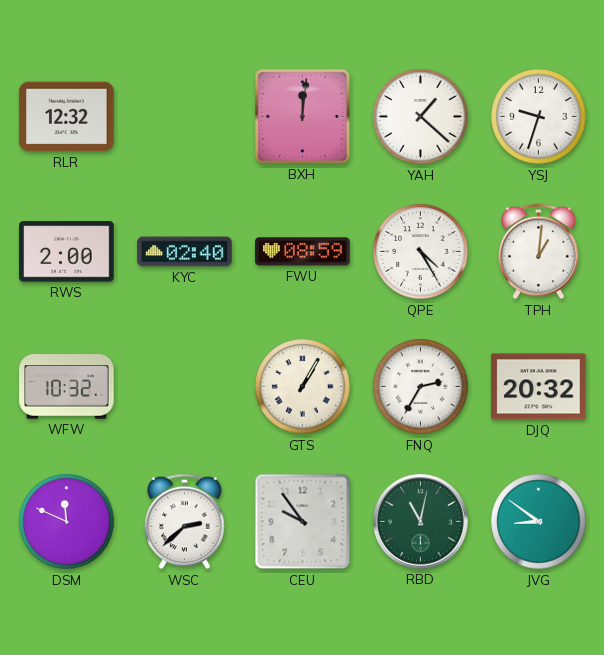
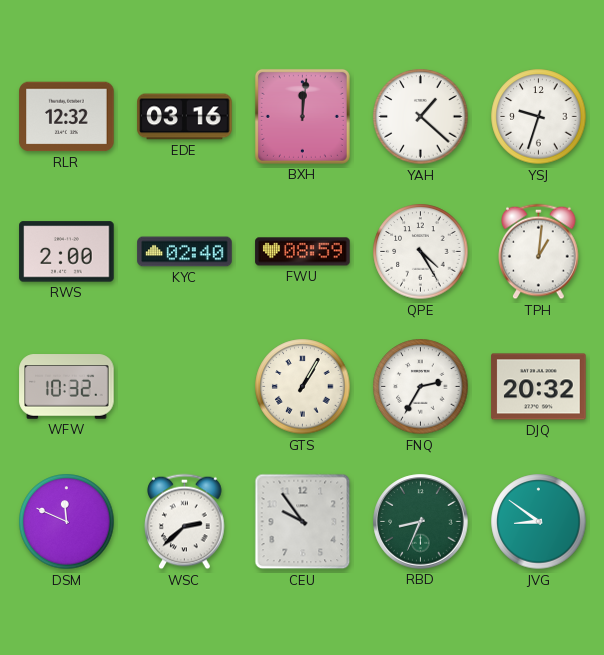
EDE: none -> 03:16 (185, 117)
RBD: 11:02 -> 8:34 (421, 522)
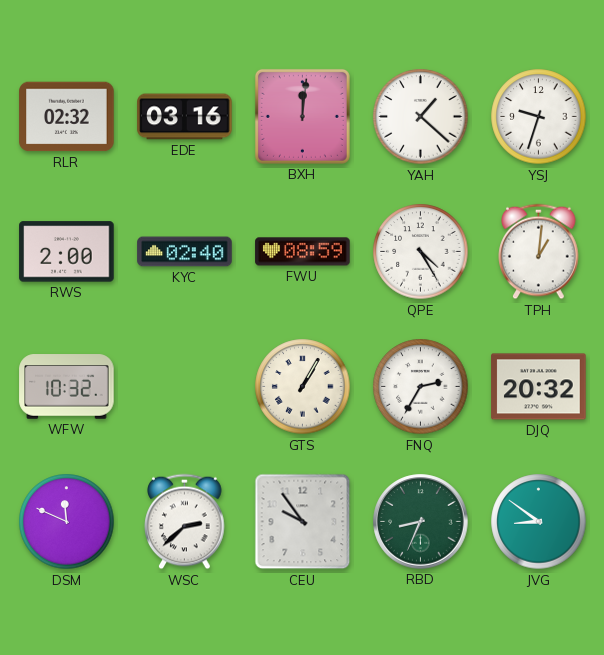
RLR: 12:32 -> 02:32 (67, 117)
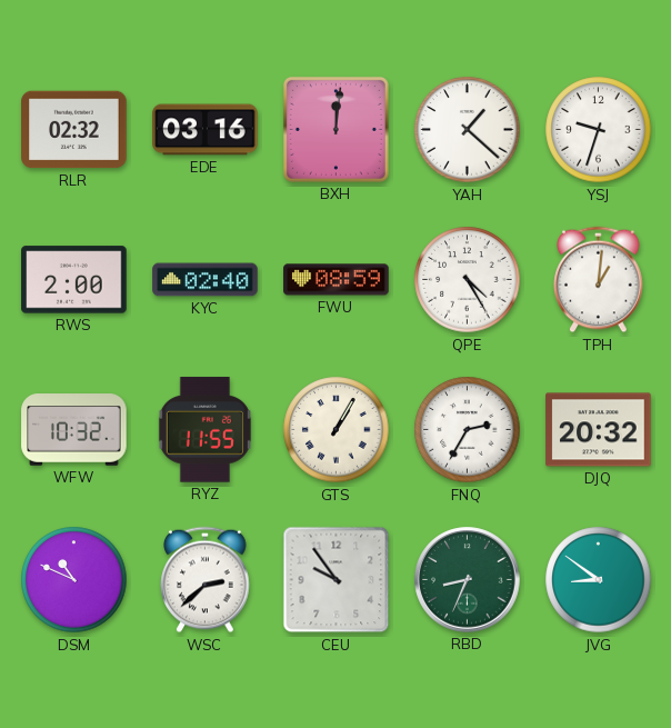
RYZ: none -> 11:55 (204, 430)
DSM: 11:49 -> 10:49 (74, 580)
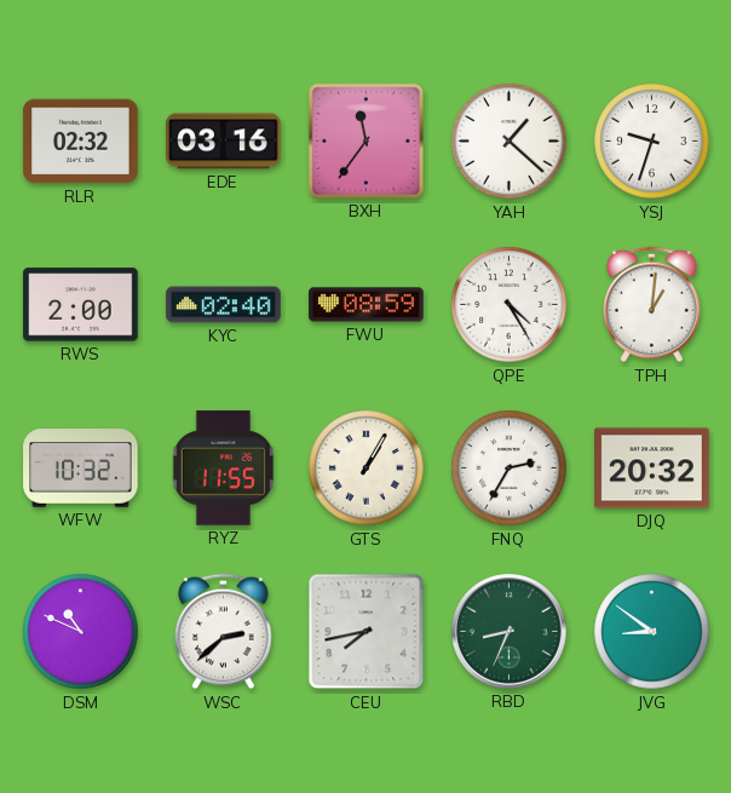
BXH: 12:01 -> 11:36 (365, 140)
CEU: 9:54 -> 7:43 (367, 632)
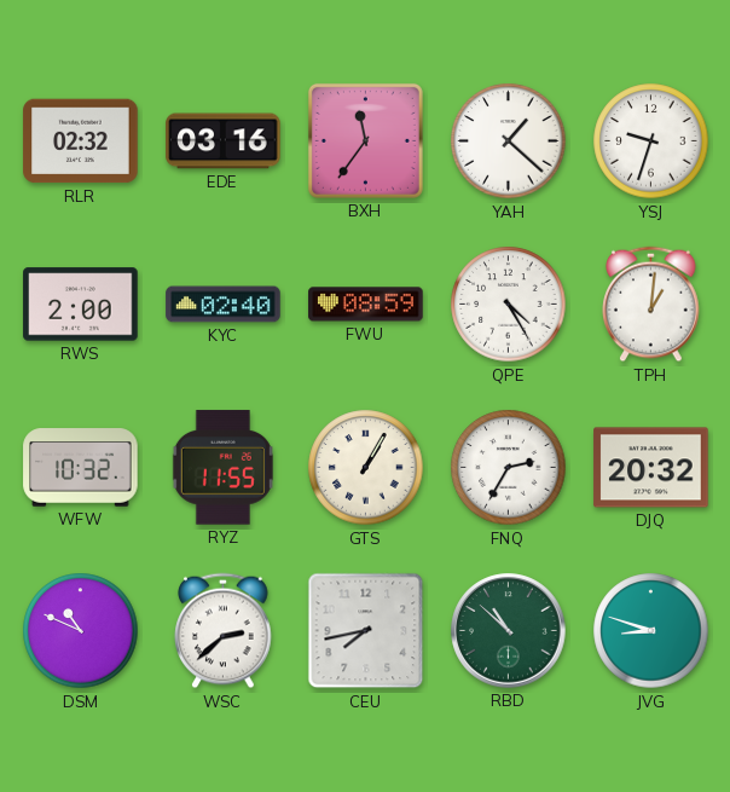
RBD: 8:34 -> 10:52 (509, 631)
JVG: 8:51 -> 8:48 (651, 631)
